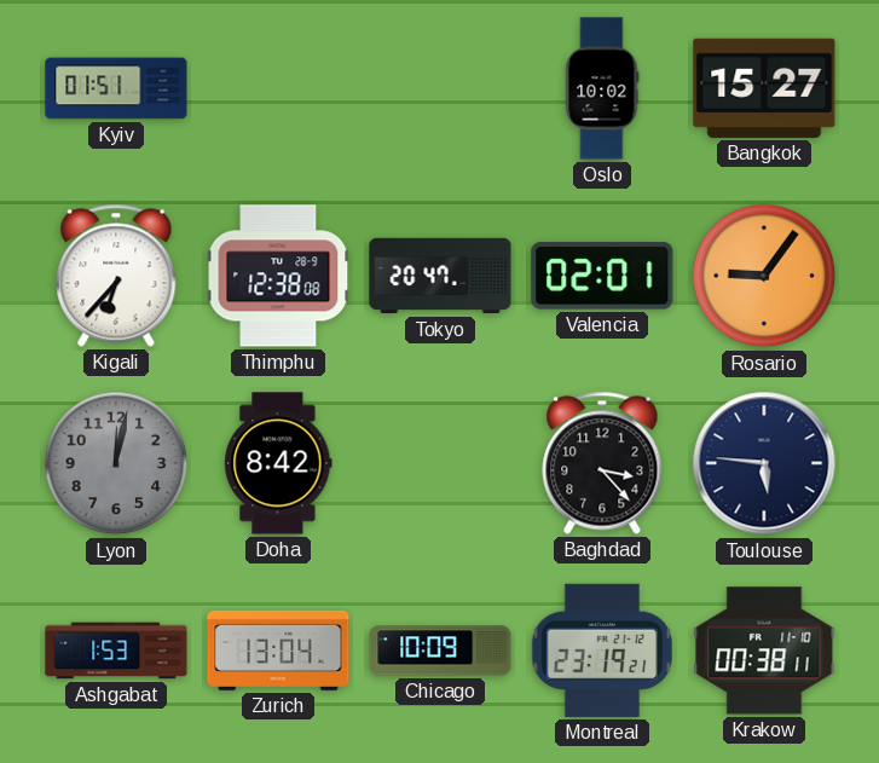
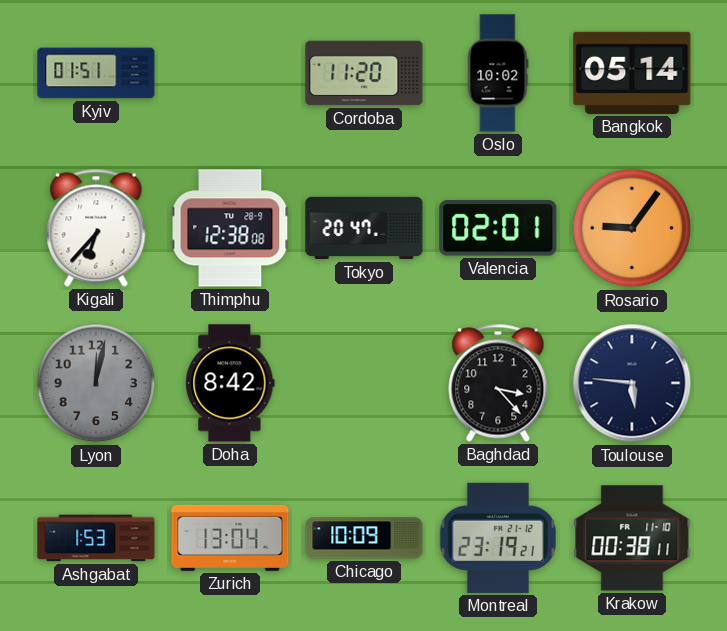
Cordoba: none -> 11:20 (364, 73)
Bangkok: 15:27 -> 05:14 (632, 73)
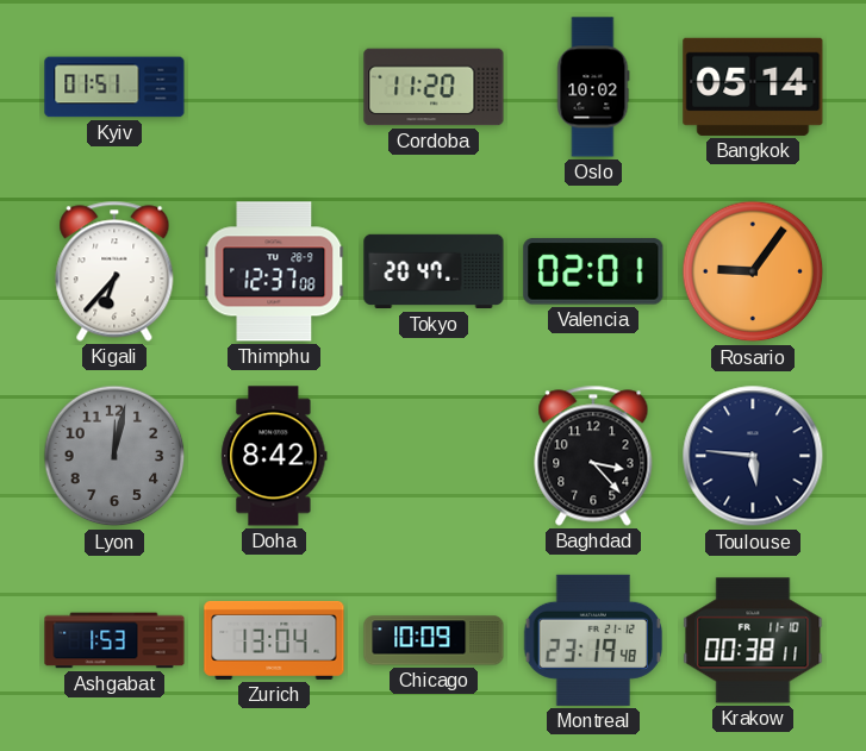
Thimphu: 12:38 -> 12:37 (274, 271)
Montreal: 23:19:21 -> 23:19:48 (593, 640)
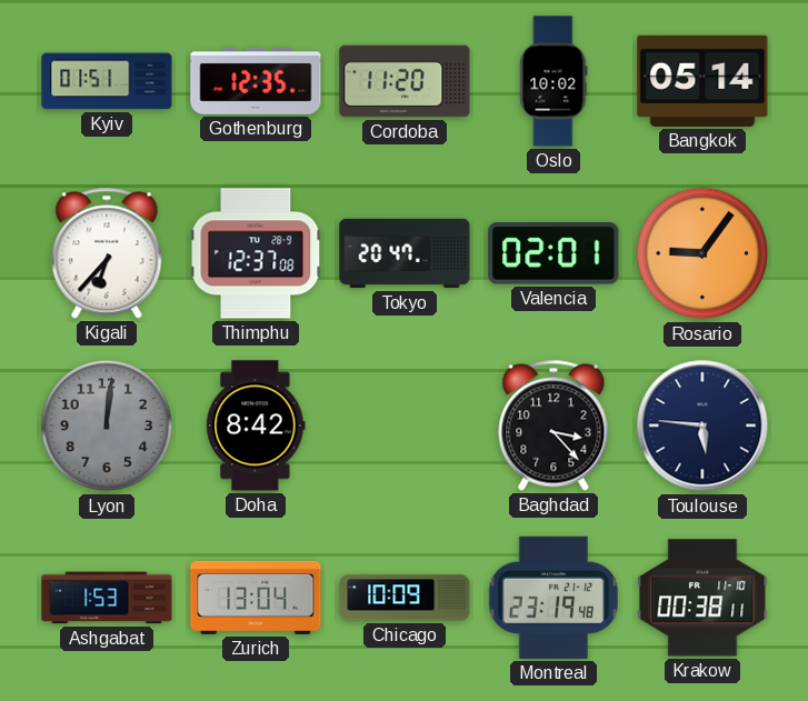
Gothenburg: none -> 12:35 (256, 81)
Lyon: 12:02 -> 12:01 (107, 425)
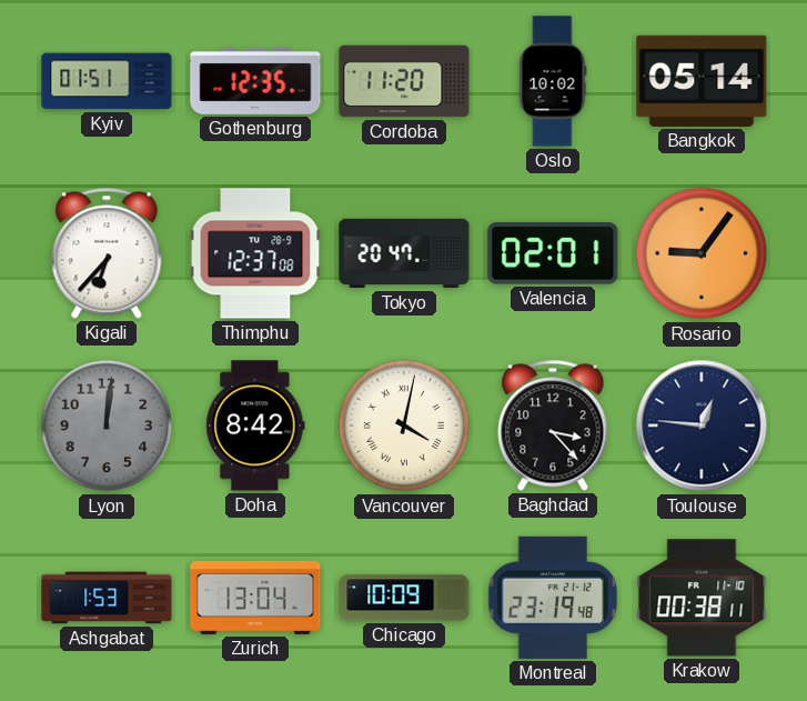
Vancouver: none -> 4:02 (404, 425)
Toulouse: 5:46 -> 12:46 (702, 425)
